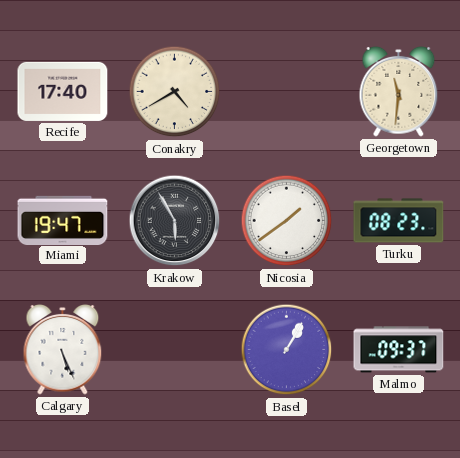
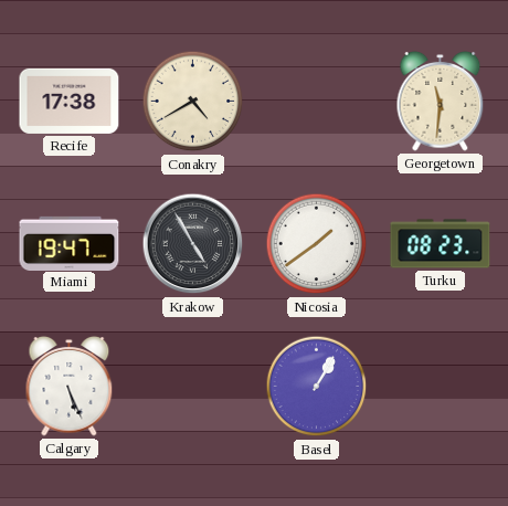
Recife: 17:40 -> 17:38 (70, 101)
Krakow: 5:55 -> 4:55 (193, 244)
Malmo: 09:37 -> none (399, 350)
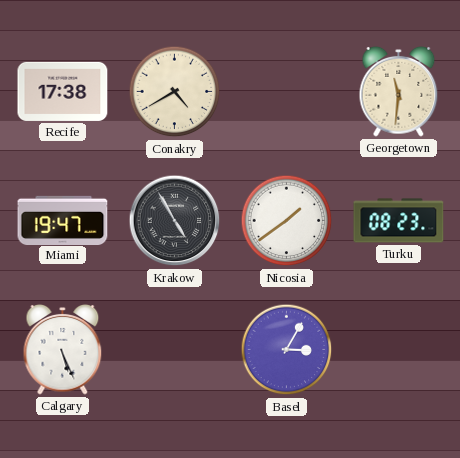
Basel: 1:05 -> 3:05 (287, 350)
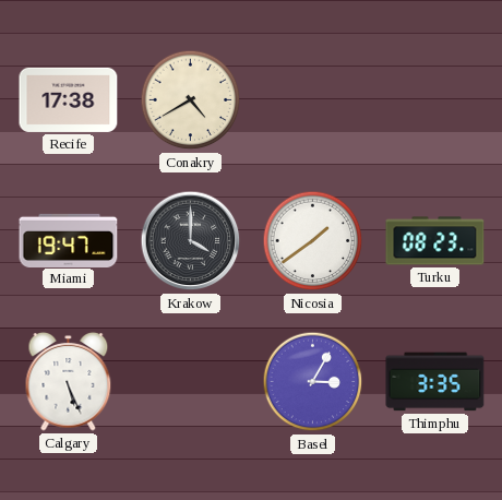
Georgetown: 11:31 -> none (399, 91)
Krakow: 4:55 -> 4:00 (191, 241)
Thimphu: none -> 3:35 (435, 382)
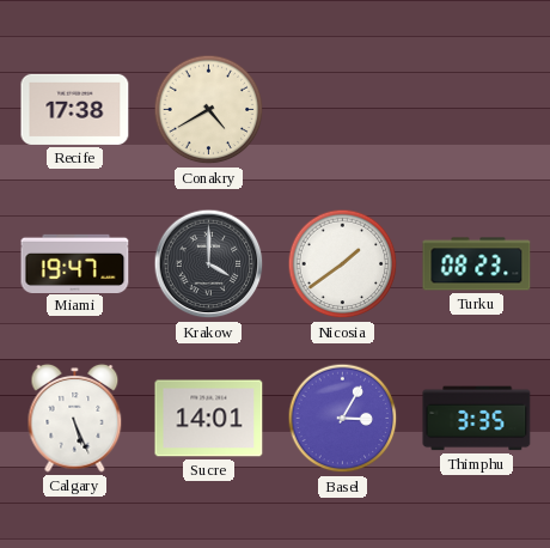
Sucre: none -> 14:01 (209, 419)
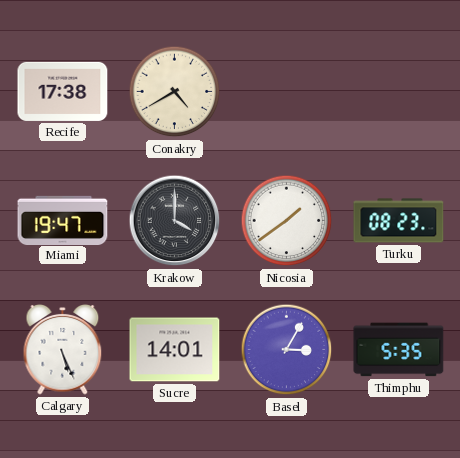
Thimphu: 3:35 -> 5:35 (399, 350)
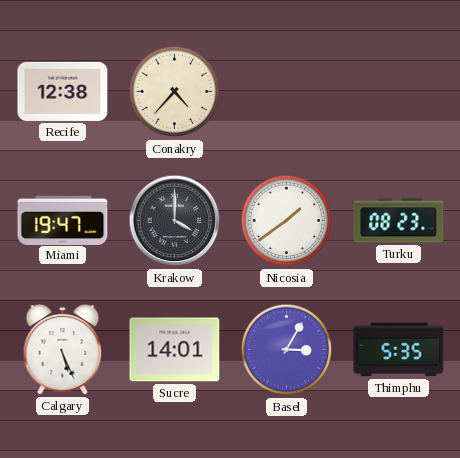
Recife: 17:38 -> 12:38 (63, 91)
Conakry: 4:40 -> 4:37 (175, 92)
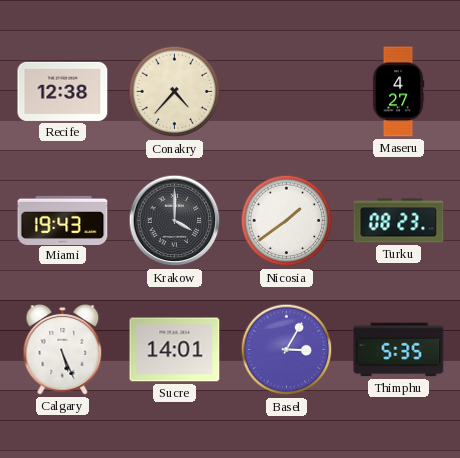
Maseru: none -> 4:27 (398, 92)
Miami: 19:47 -> 19:43 (63, 220)
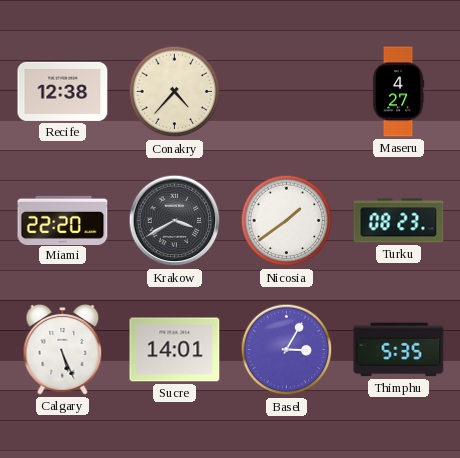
Miami: 19:43 -> 22:20 (63, 220)
Krakow: 4:00 -> 3:40 (175, 221)
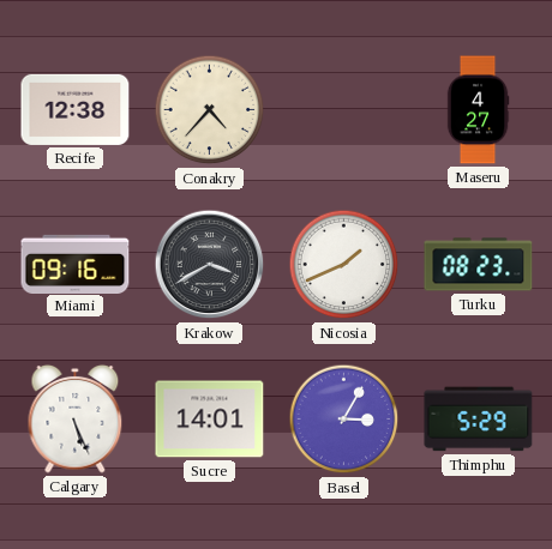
Miami: 22:20 -> 09:16 (76, 264)
Nicosia: 1:39 -> 1:41 (344, 265)
Thimphu: 5:35 -> 5:29 (479, 420)
